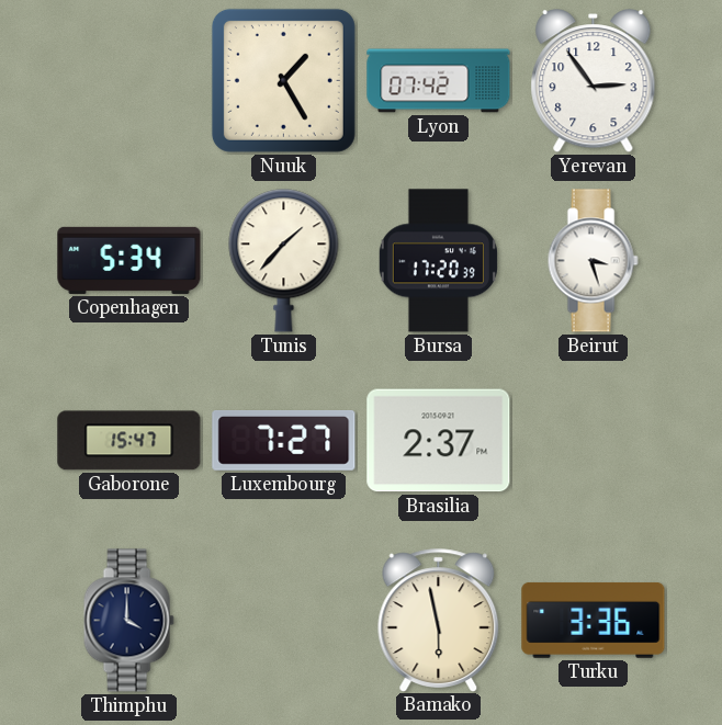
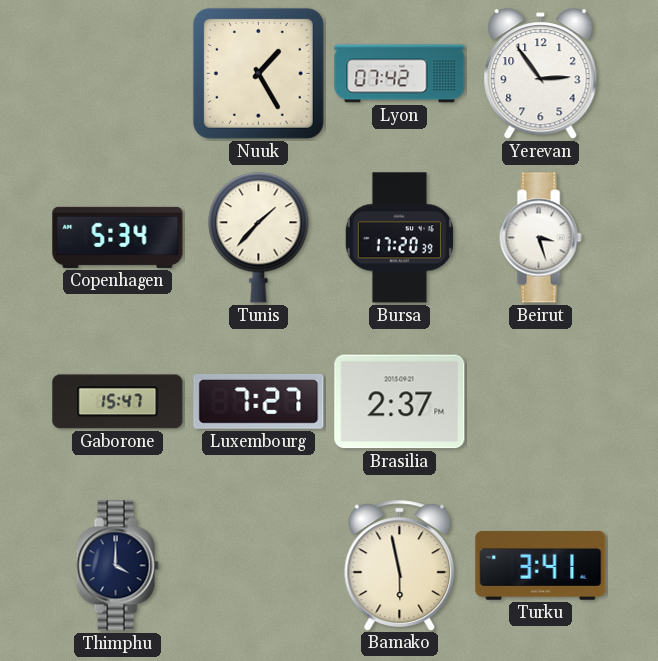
Turku: 3:36 -> 3:41 (541, 565)
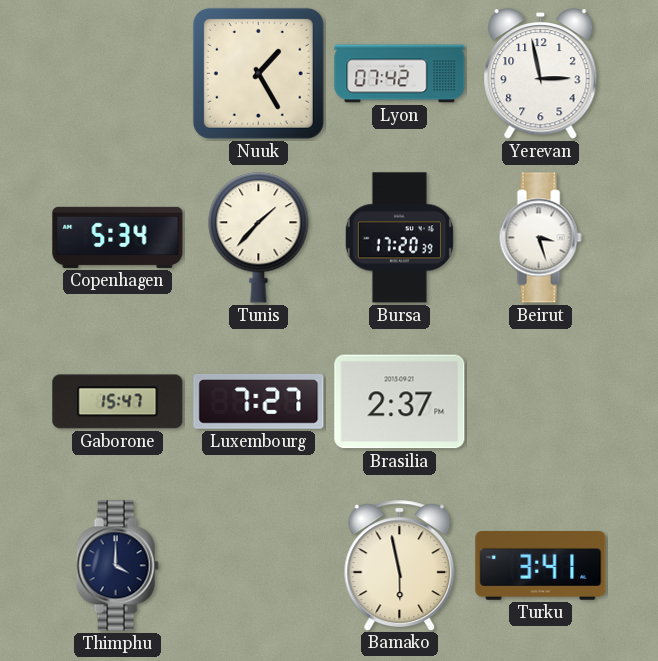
Yerevan: 2:54 -> 2:58 (541, 74)
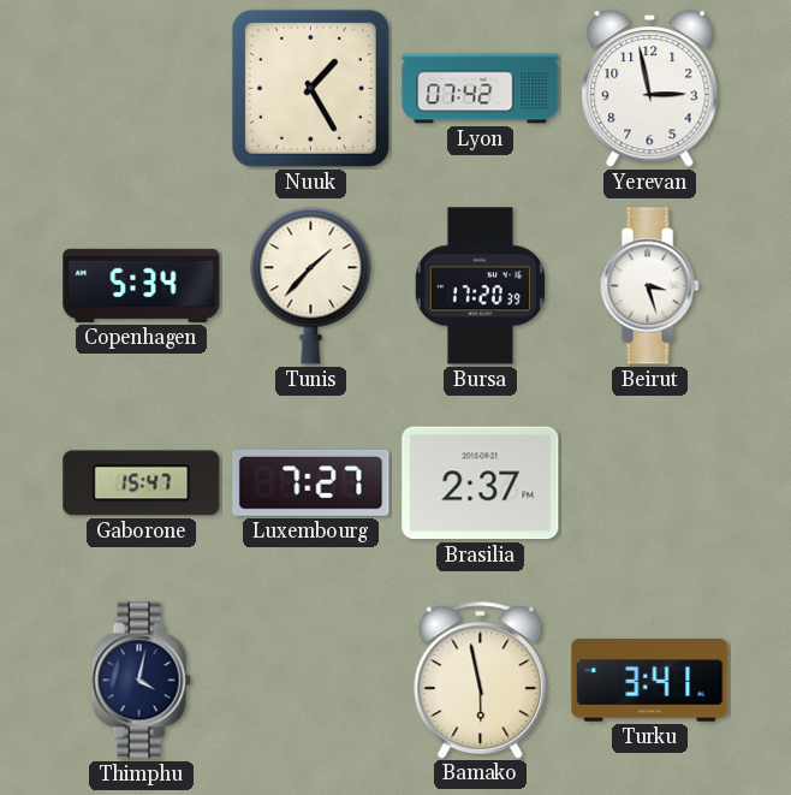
Thimphu: 4:00 -> 4:02 (141, 681)
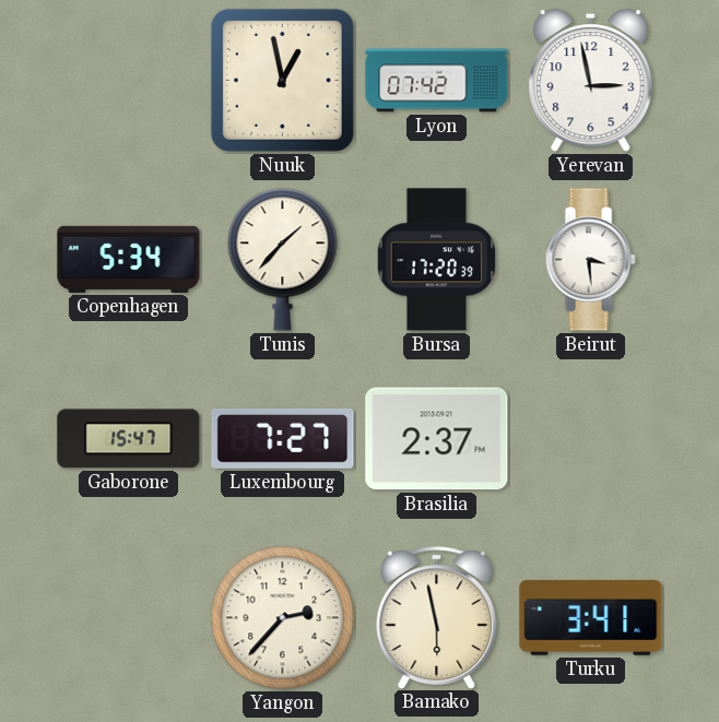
Nuuk: 1:25 -> 12:58 (282, 80)
Beirut: 3:27 -> 3:29 (590, 260)
Thimphu: 4:02 -> none (141, 681)
Yangon: none -> 2:37 (283, 618)
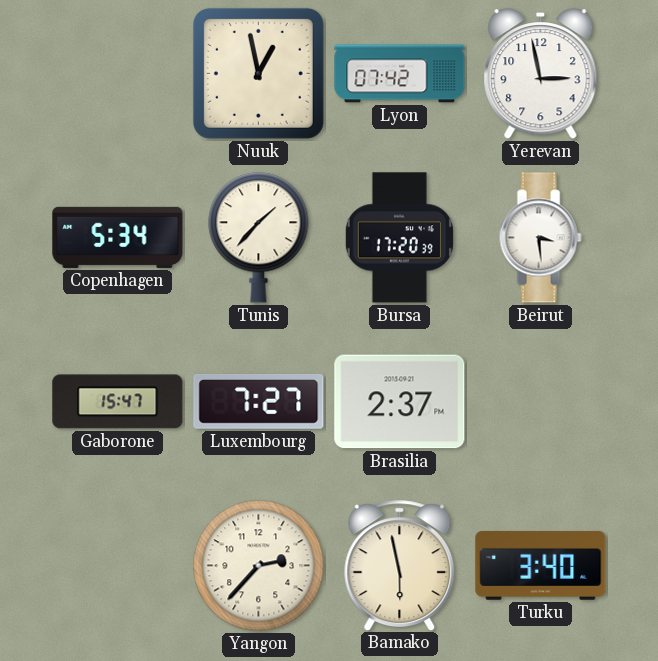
Turku: 3:41 -> 3:40 (541, 565)
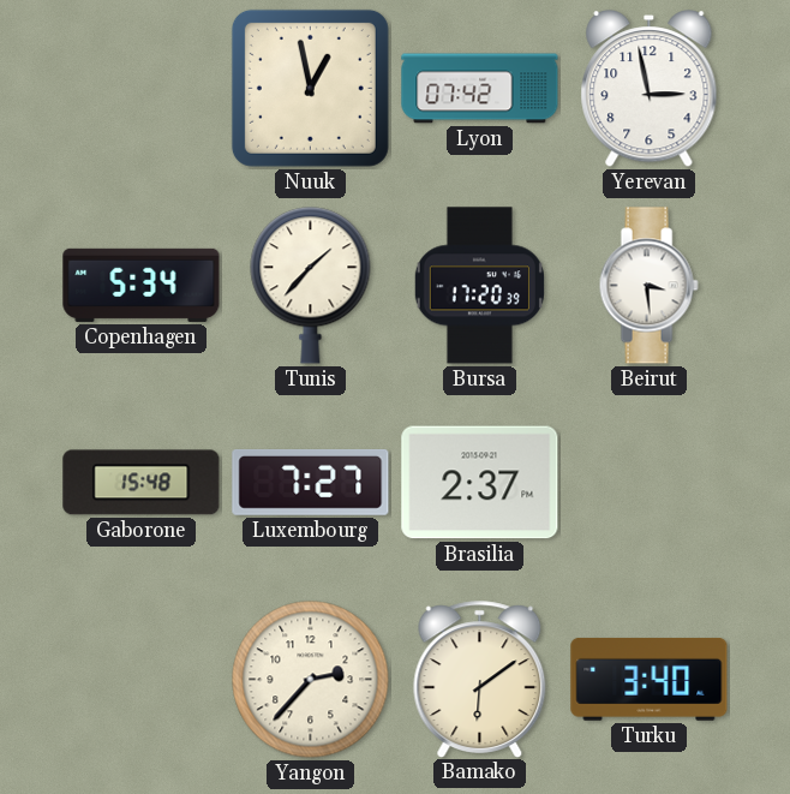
Gaborone: 15:47 -> 15:48 (142, 483)
Bamako: 5:58 -> 6:09 (480, 679)
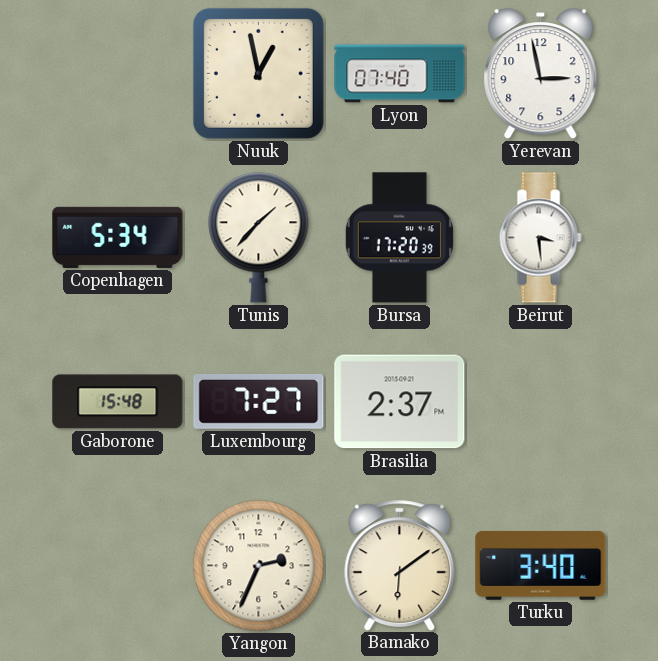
Lyon: 07:42 -> 07:40 (400, 74)
Yangon: 2:37 -> 2:34 (259, 566)
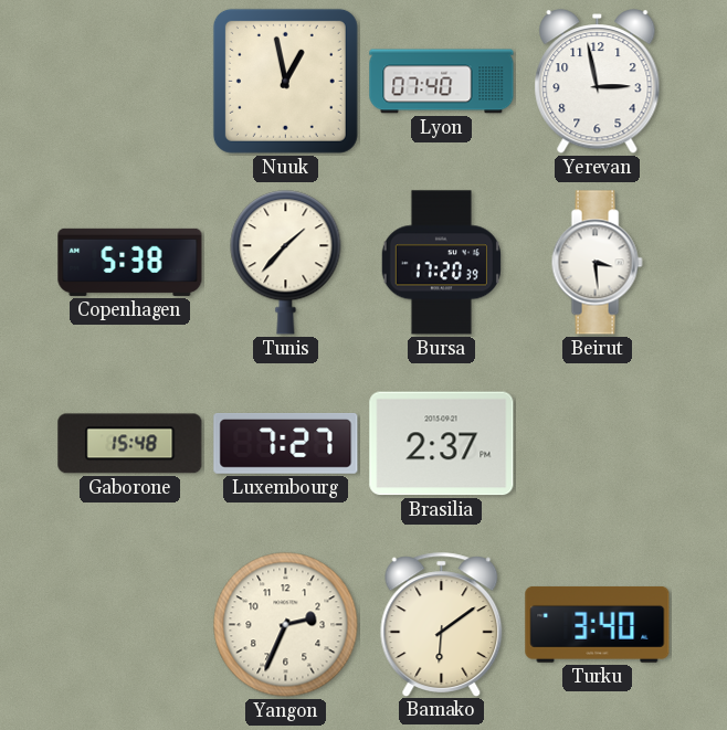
Copenhagen: 5:34 -> 5:38 (130, 262)
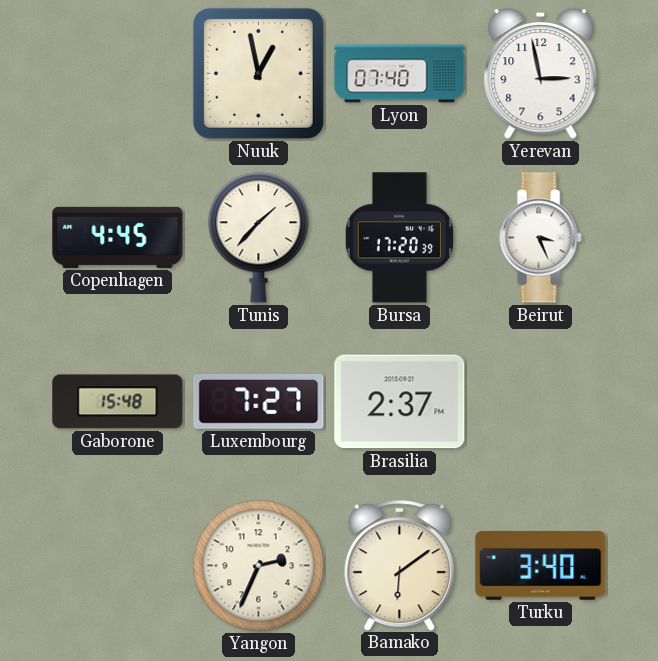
Copenhagen: 5:38 -> 4:45 (118, 237)
Beirut: 3:29 -> 3:26 (540, 238)
